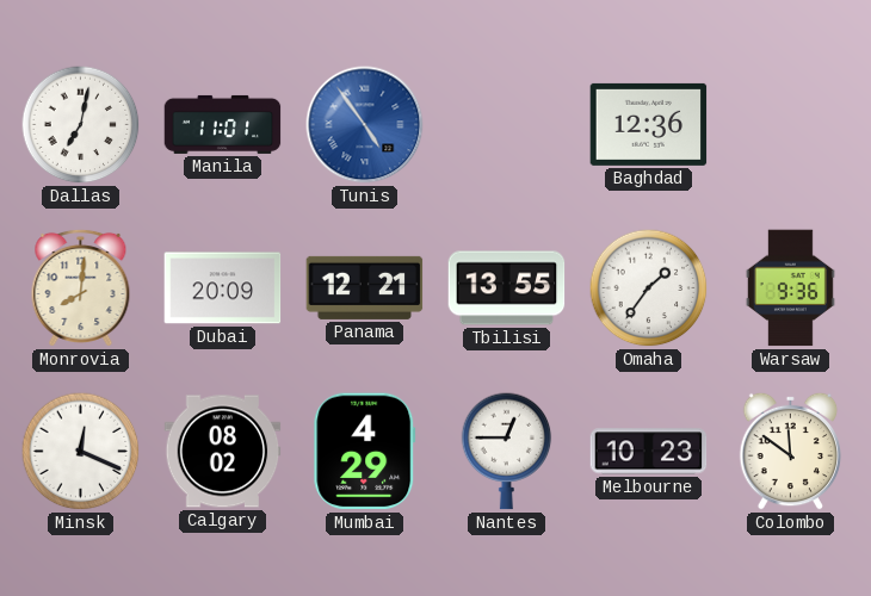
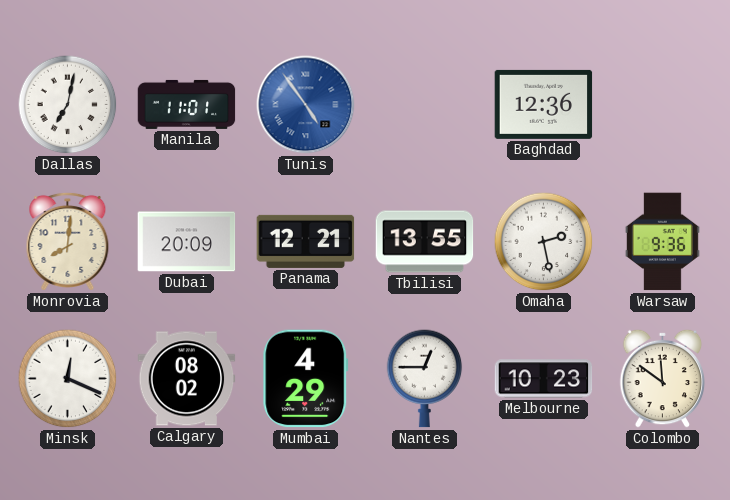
Omaha: 1:36 -> 2:28 (544, 242)
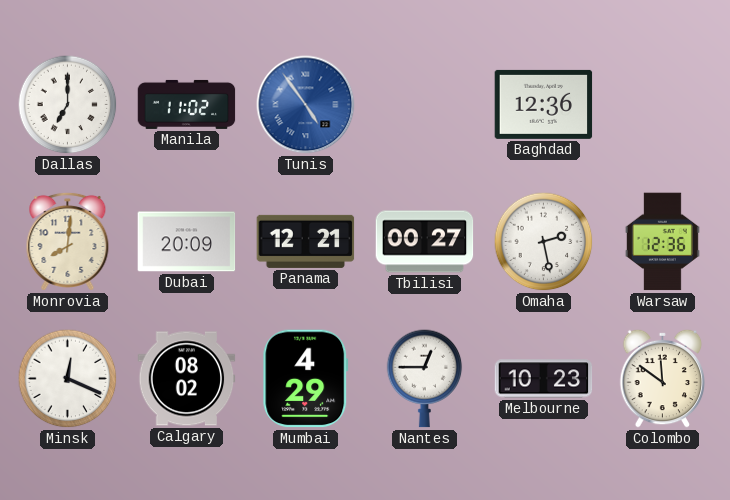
Dallas: 7:02 -> 7:00 (68, 105)
Manila: 11:01 -> 11:02 (187, 104)
Tbilisi: 13:55 -> 00:27 (425, 242)
Warsaw: 9:36 -> 12:36 (662, 242)
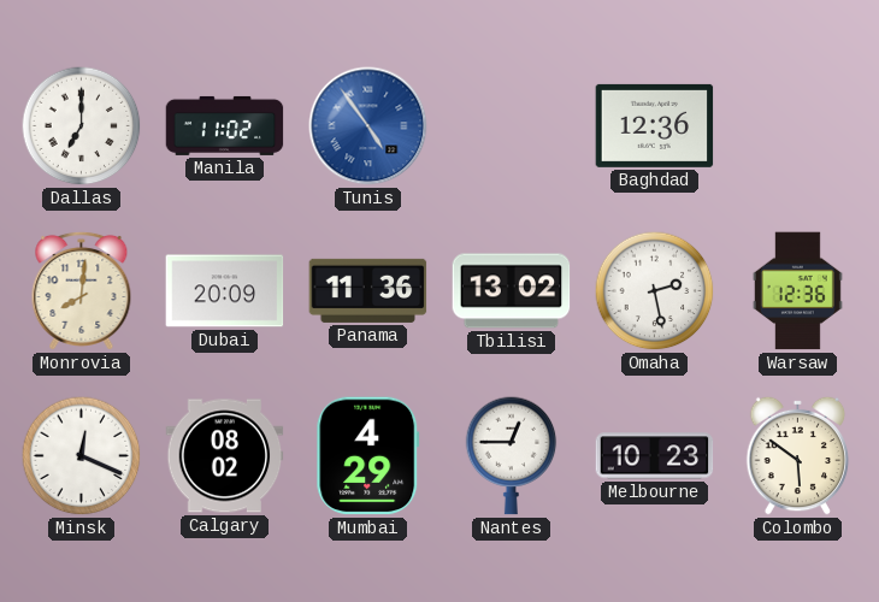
Panama: 12:21 -> 11:36 (368, 290)
Tbilisi: 00:27 -> 13:02 (512, 291)
Colombo: 11:51 -> 5:51 (798, 455)
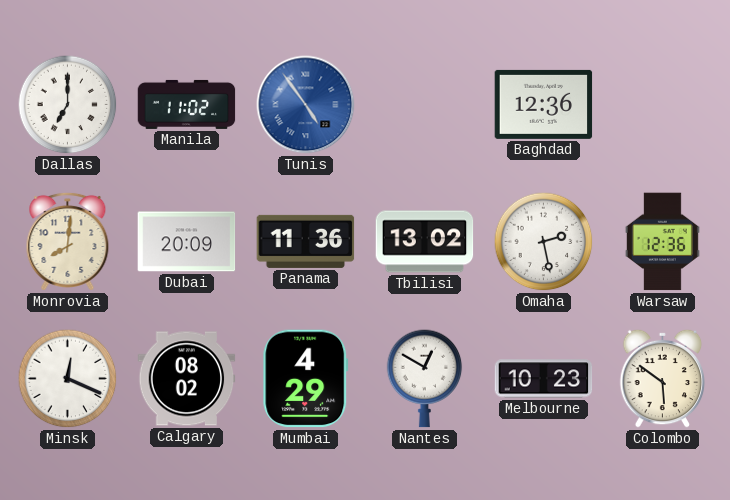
Nantes: 12:45 -> 12:50 (425, 379)
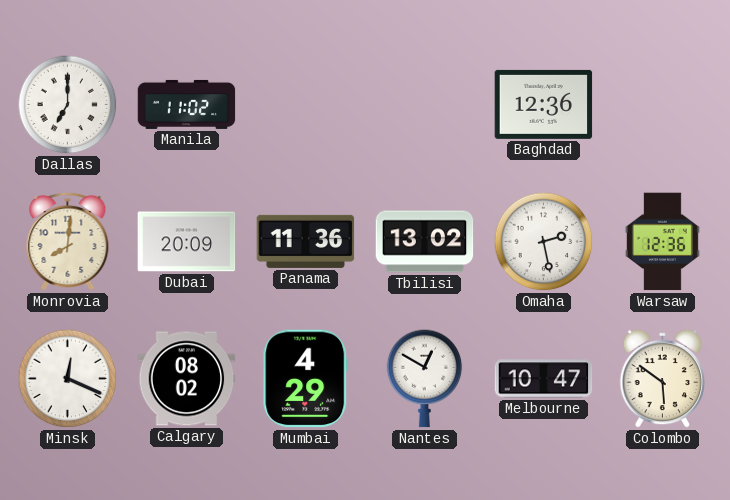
Tunis: 4:54 -> none (306, 105)
Melbourne: 10:23 -> 10:47 (544, 379)
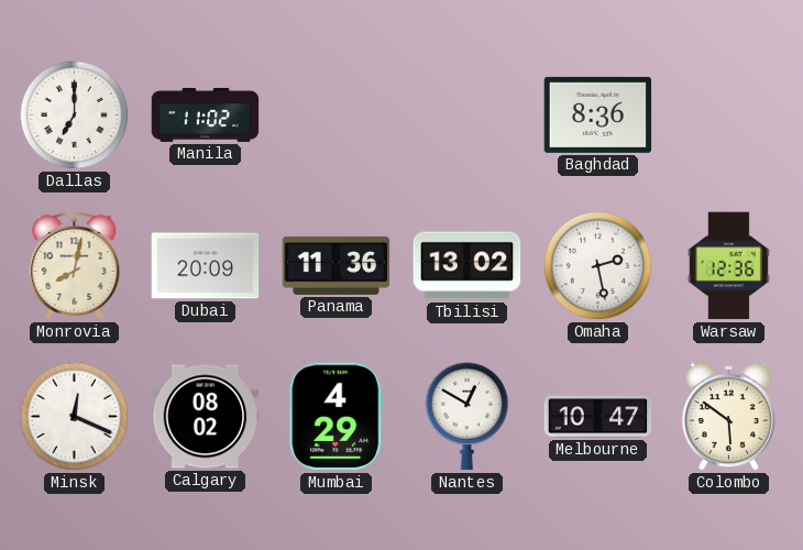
Baghdad: 12:36 -> 8:36 (598, 114)
Monrovia: 8:01 -> 8:02 (75, 265)
